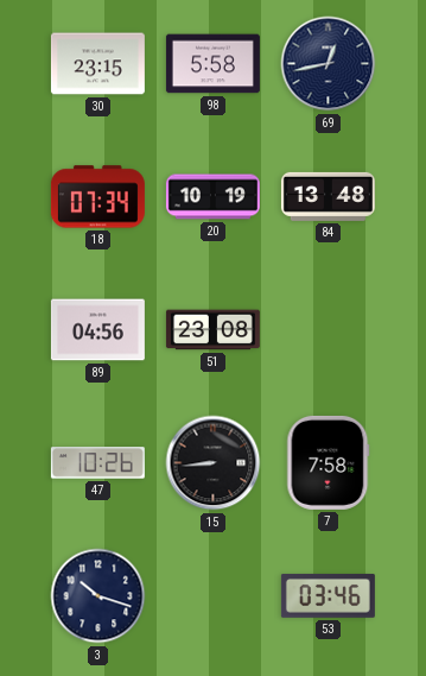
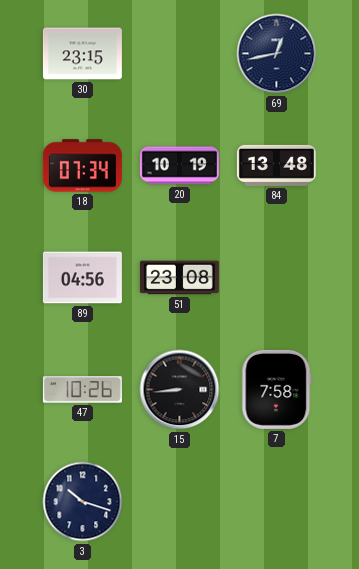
98: 5:58 -> none (212, 64)
53: 03:46 -> none (328, 595)
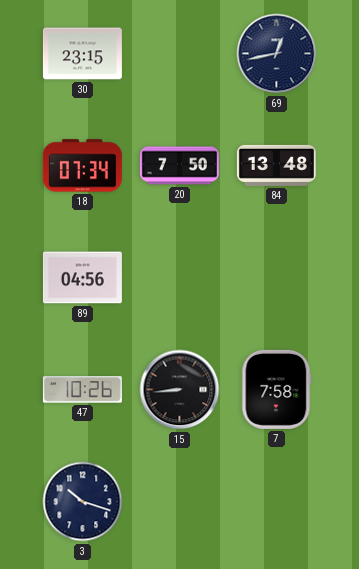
20: 10:19 -> 7:50 (179, 166)
51: 23:08 -> none (179, 278)
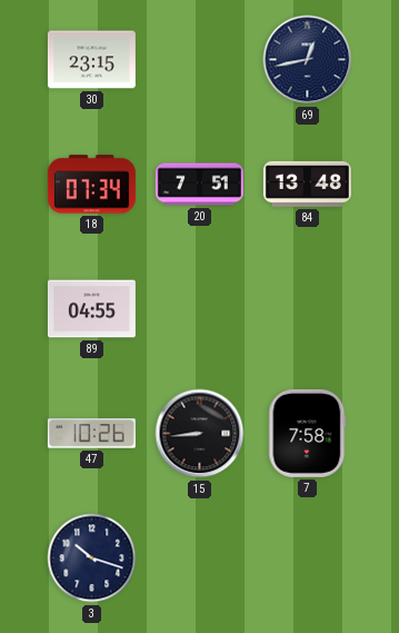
20: 7:50 -> 7:51 (199, 185)
89: 04:56 -> 04:55 (91, 309)
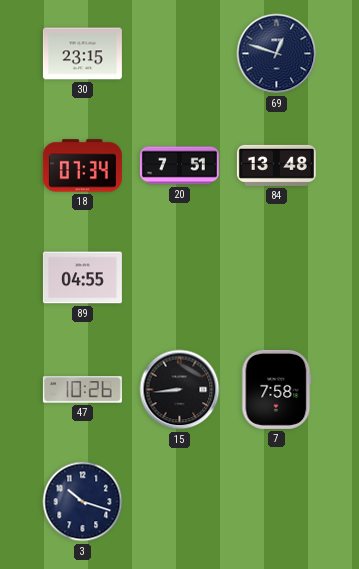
69: 12:43 -> 12:48 (277, 54)
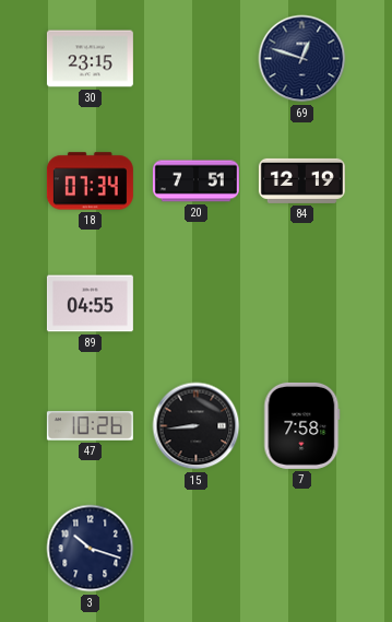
84: 13:48 -> 12:19 (301, 180)
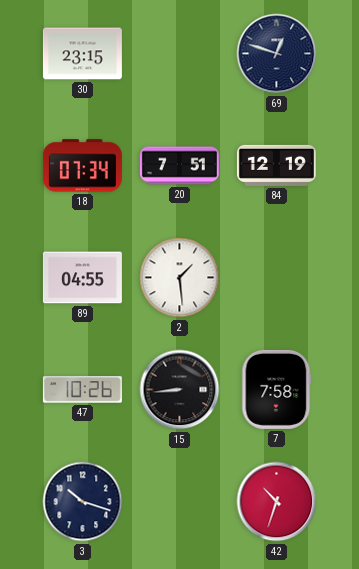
2: none -> 1:29 (180, 278)
42: none -> 10:33 (277, 502)
